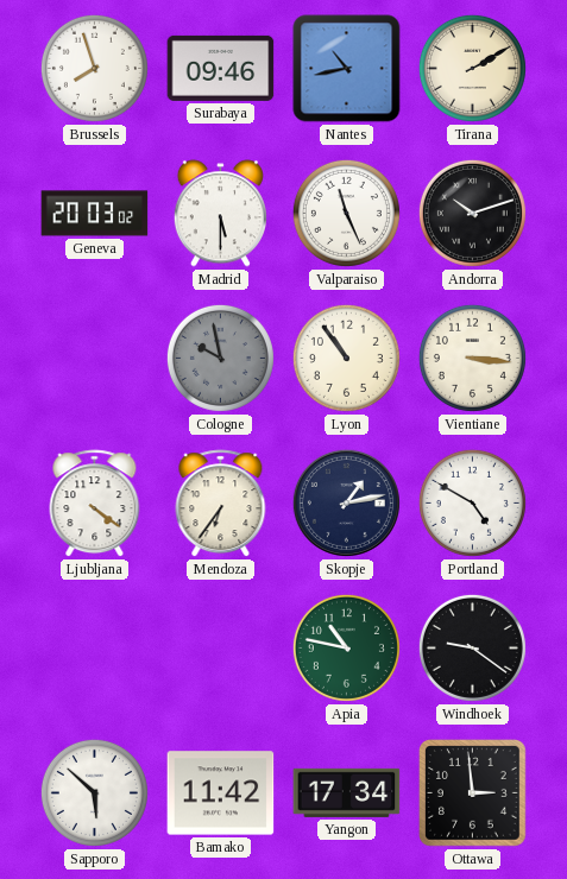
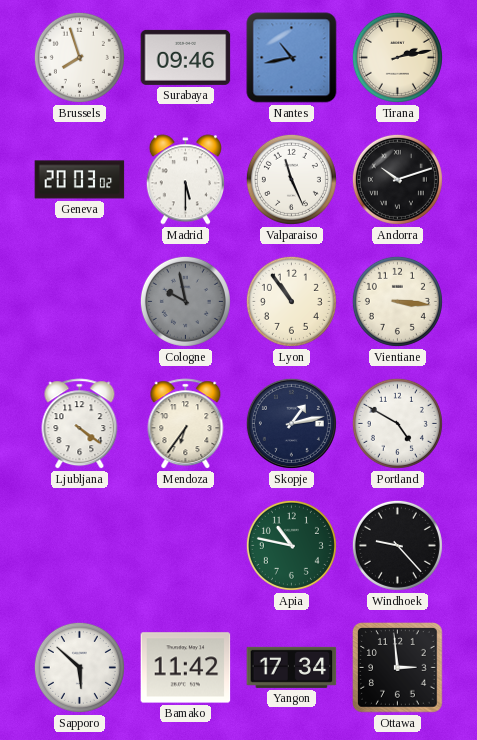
Tirana: 2:10 -> 2:13 (397, 57)
Windhoek: 9:21 -> 9:23 (397, 545)
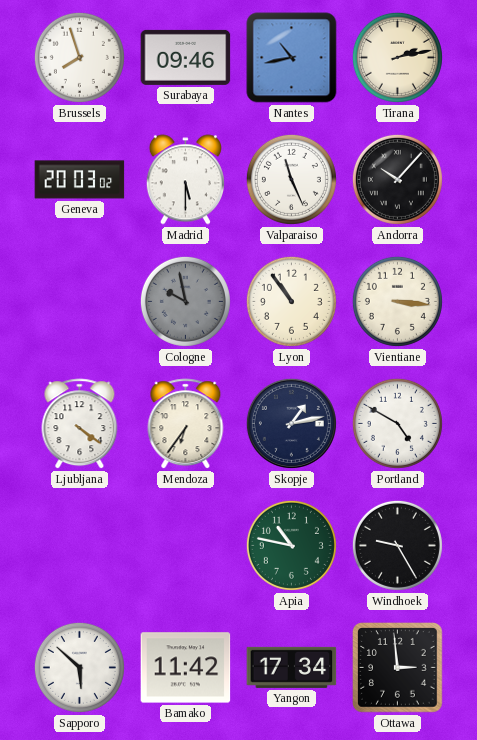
Andorra: 10:12 -> 10:07 (397, 179)
Windhoek: 9:23 -> 9:25 (397, 545)
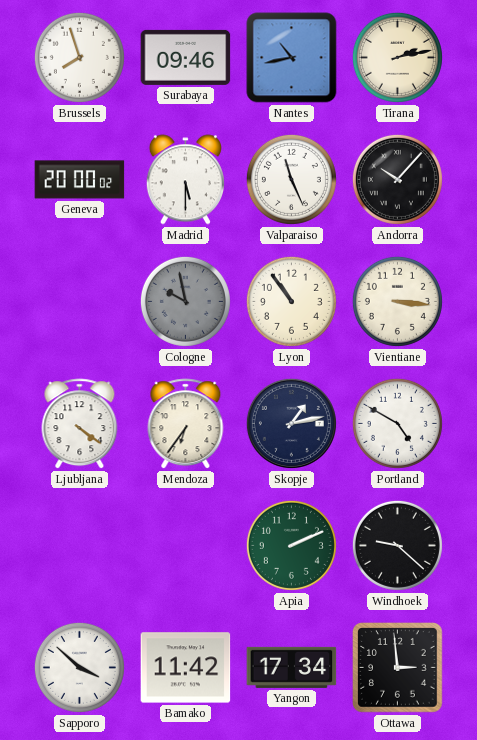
Geneva: 20:03 -> 20:00 (80, 180)
Apia: 10:47 -> 2:11 (291, 545)
Windhoek: 9:25 -> 9:22 (397, 545)
Sapporo: 5:52 -> 3:52 (79, 667)
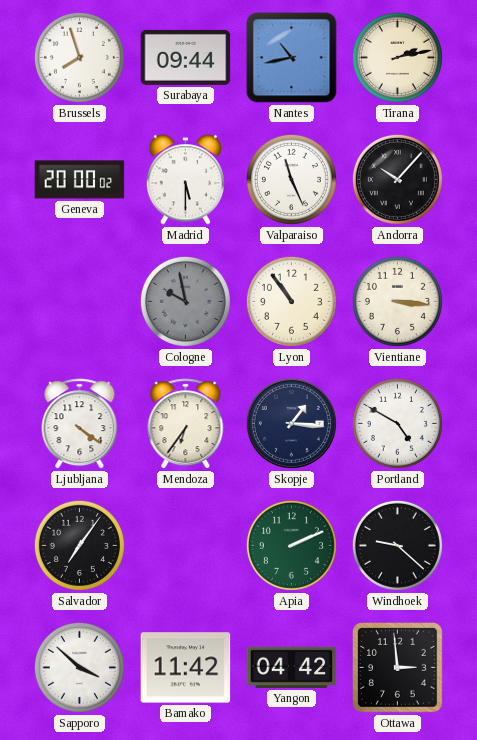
Surabaya: 09:46 -> 09:44 (186, 57)
Skopje: 1:13 -> 1:16 (291, 423)
Salvador: none -> 7:06 (79, 545)
Yangon: 17:34 -> 04:42 (292, 667)
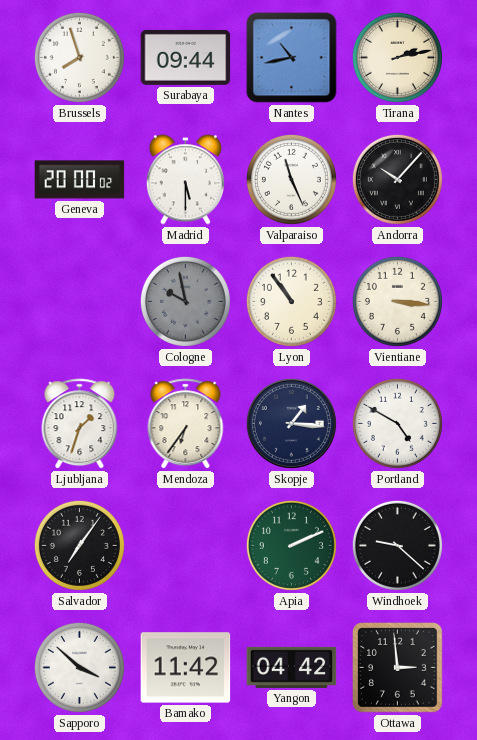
Ljubljana: 4:21 -> 1:33 (80, 424)
